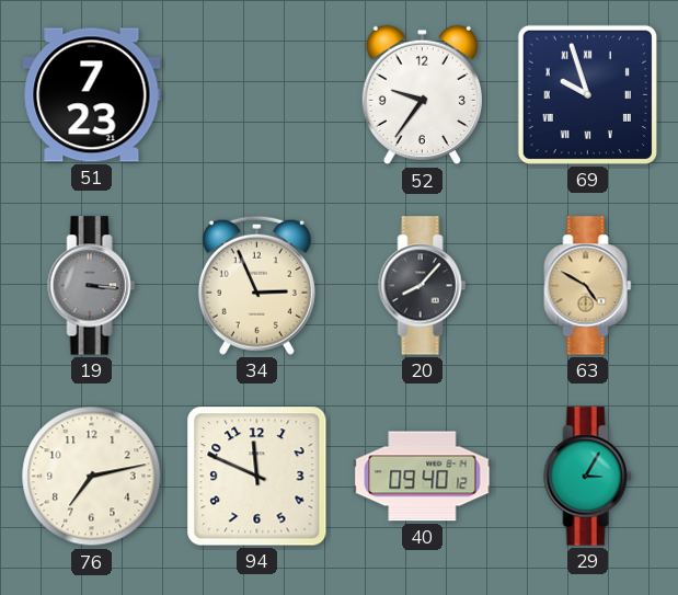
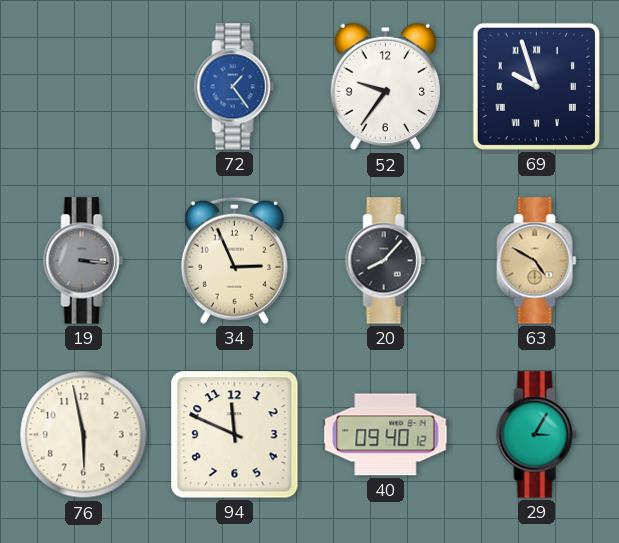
51: 7:23 -> none (92, 95)
72: none -> 1:24 (235, 87)
76: 7:13 -> 5:58 (84, 435)
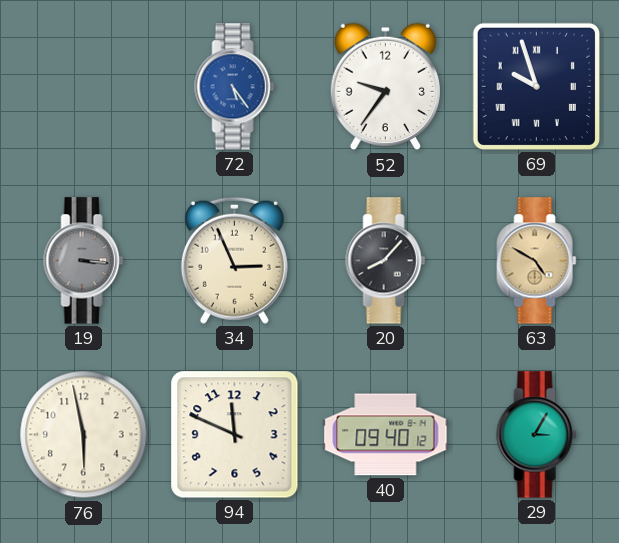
72: 1:24 -> 5:24 (235, 87)
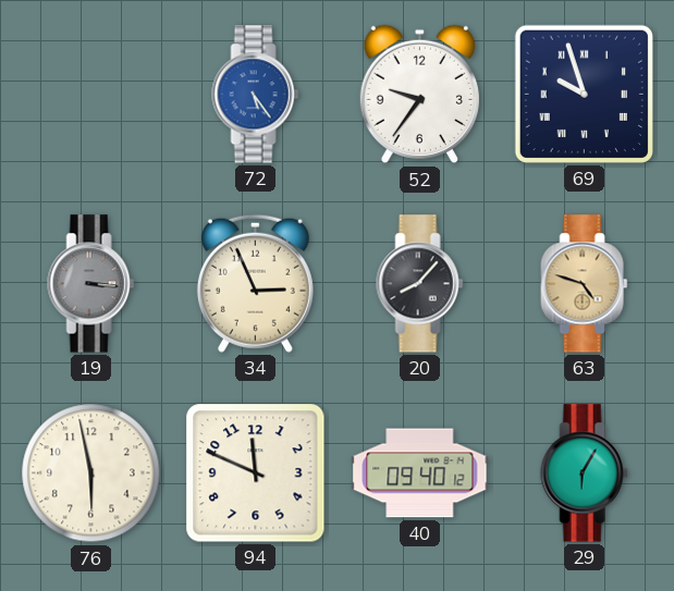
63: 4:50 -> 4:48 (585, 284)
29: 3:05 -> 6:05 (585, 473)
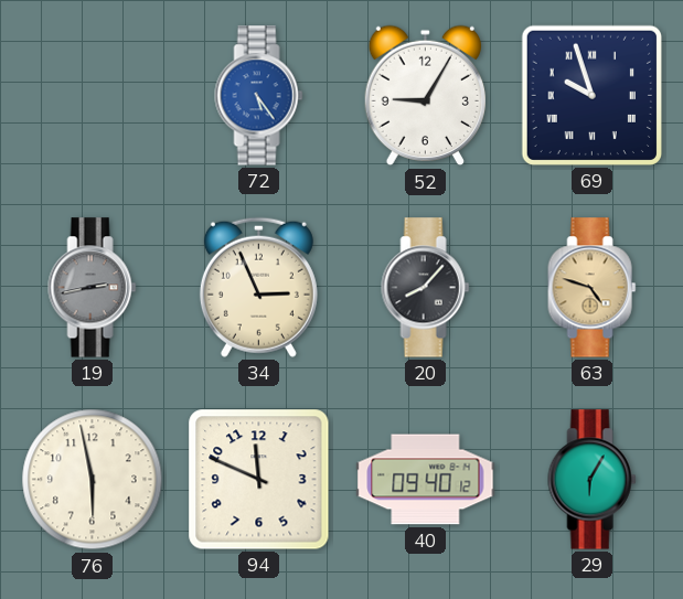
52: 9:36 -> 9:05 (425, 96)
19: 3:16 -> 2:43 (93, 288)
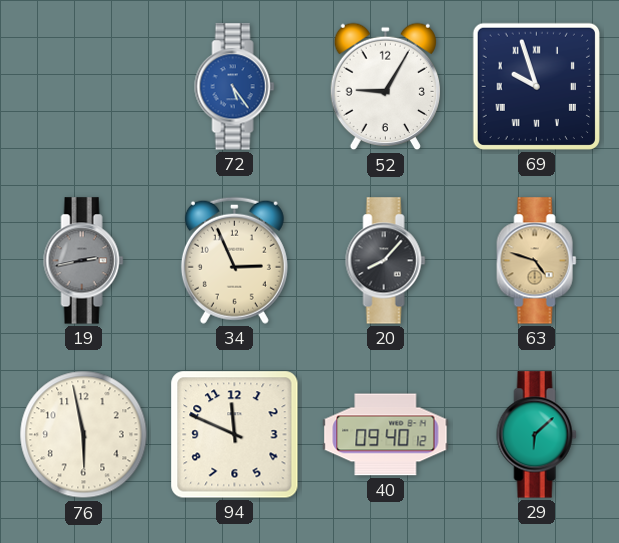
29: 6:05 -> 6:08 (537, 435)
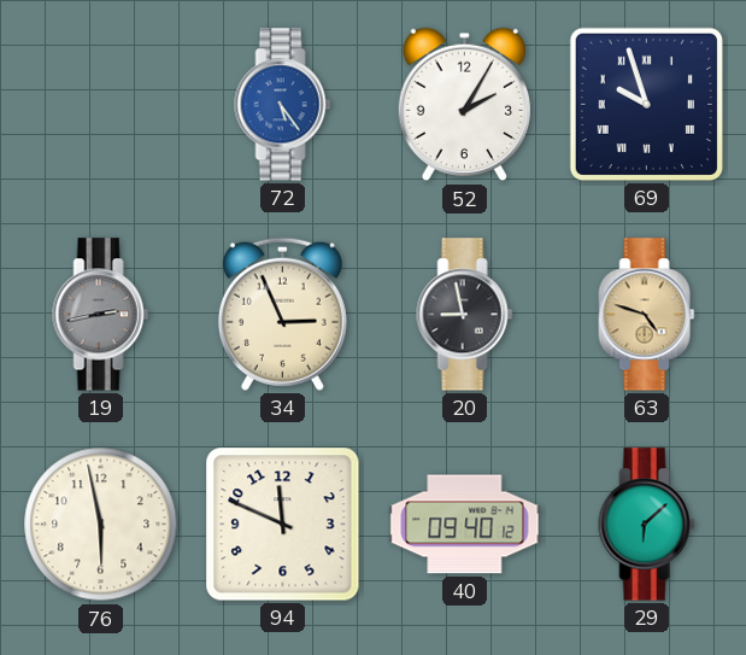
52: 9:05 -> 2:05 (464, 105)
20: 8:07 -> 8:58 (465, 315)
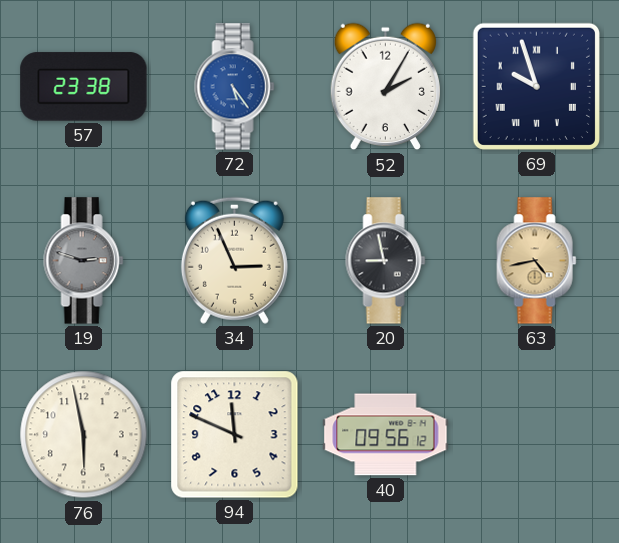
57: none -> 23:38 (84, 87)
19: 2:43 -> 2:48 (84, 261)
63: 4:48 -> 4:43 (537, 261)
40: 09:40 -> 09:56 (386, 435)
29: 6:08 -> none (647, 525)
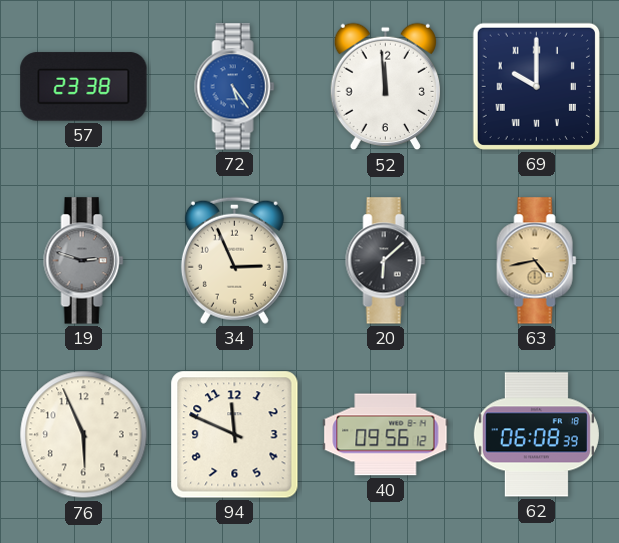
52: 2:05 -> 11:59 (385, 87)
69: 9:57 -> 10:00 (536, 86)
20: 8:58 -> 6:08 (386, 261)
76: 5:58 -> 5:56 (84, 435)
62: none -> 06:08 (536, 435)
